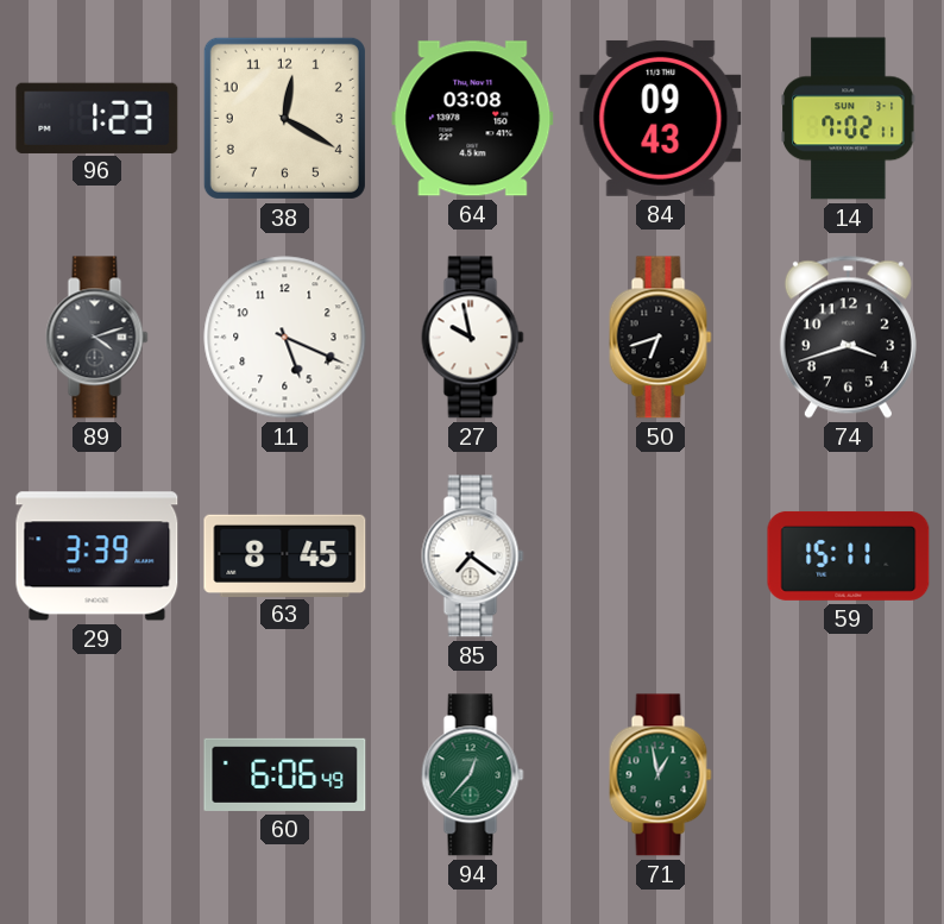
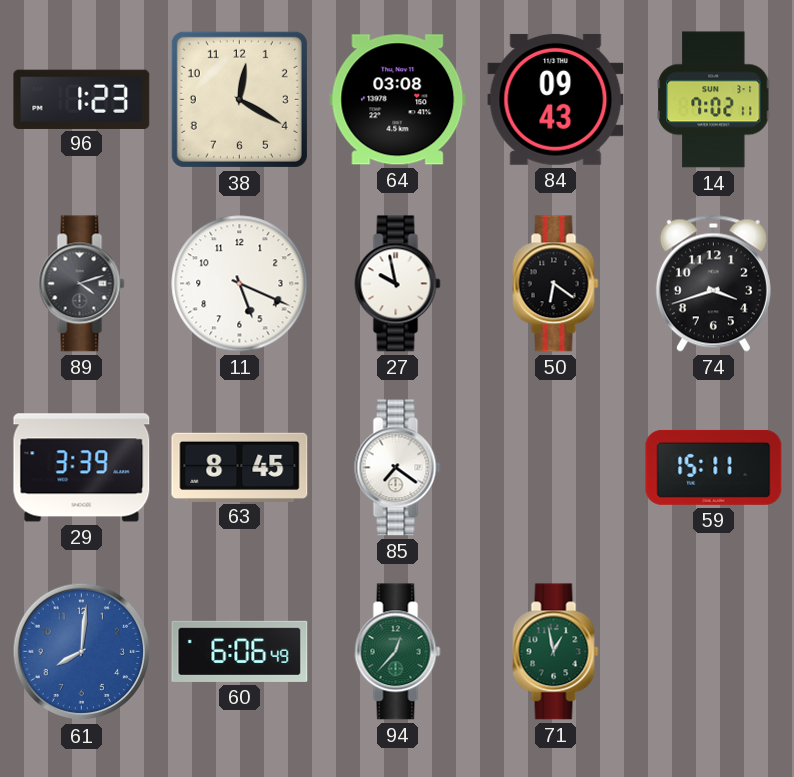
50: 6:42 -> 6:21 (556, 284)
61: none -> 8:01 (82, 652)
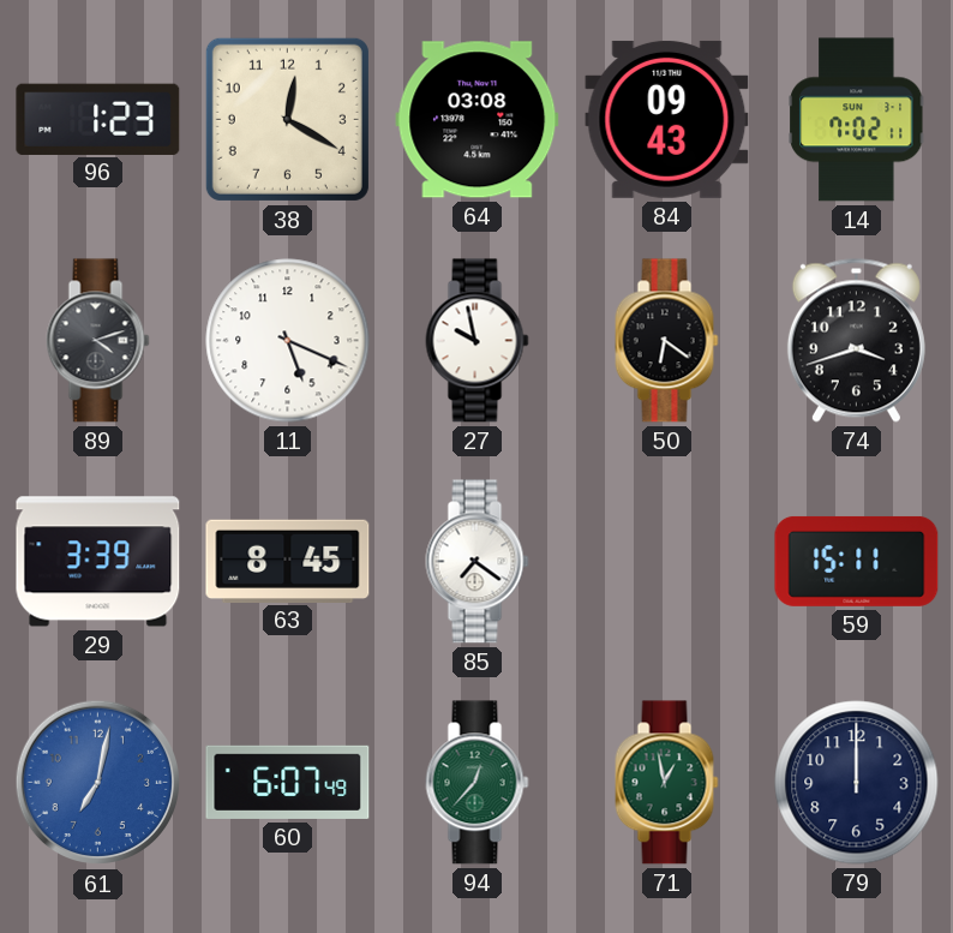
61: 8:01 -> 7:02 (98, 783)
60: 6:06 -> 6:07 (288, 782)
79: none -> 12:00 (857, 783)
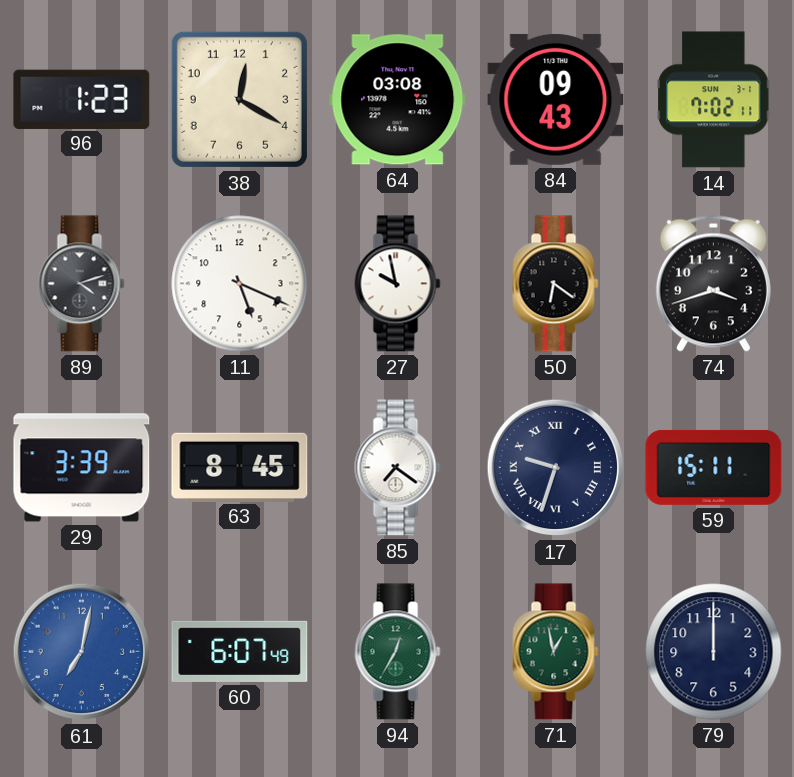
17: none -> 9:33 (556, 468)
94: 12:37 -> 12:35 (398, 652)
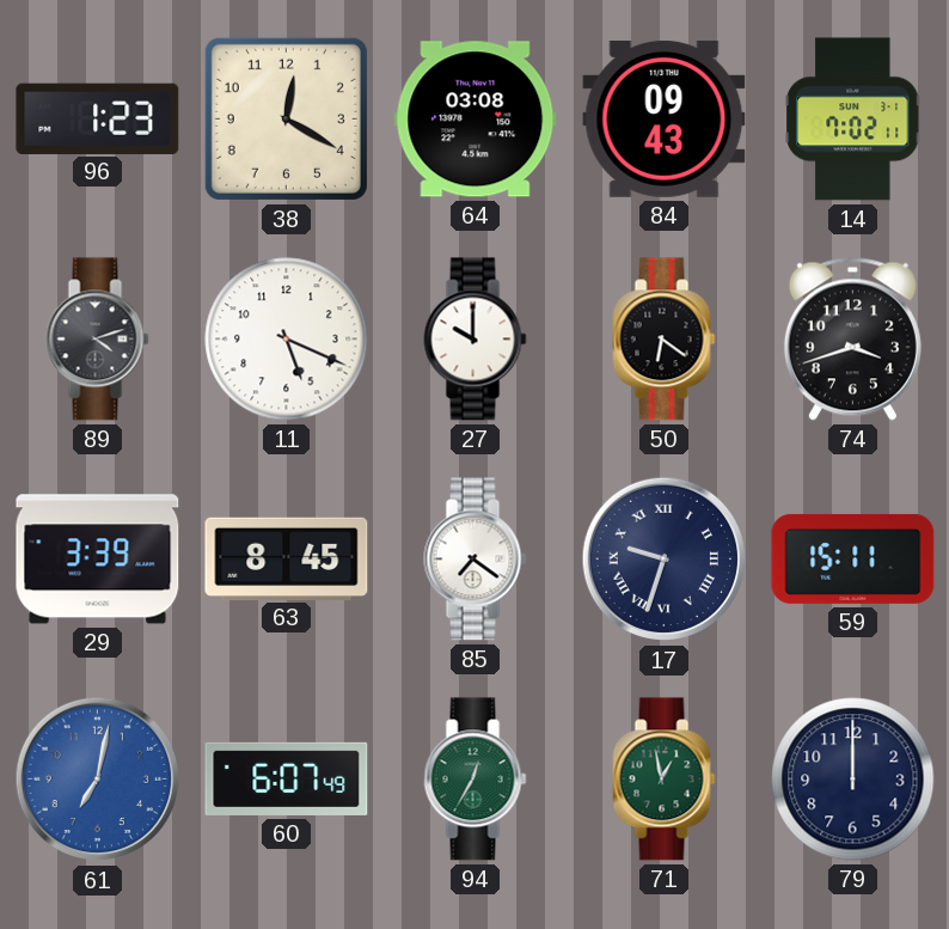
27: 9:58 -> 10:00 (476, 340)
